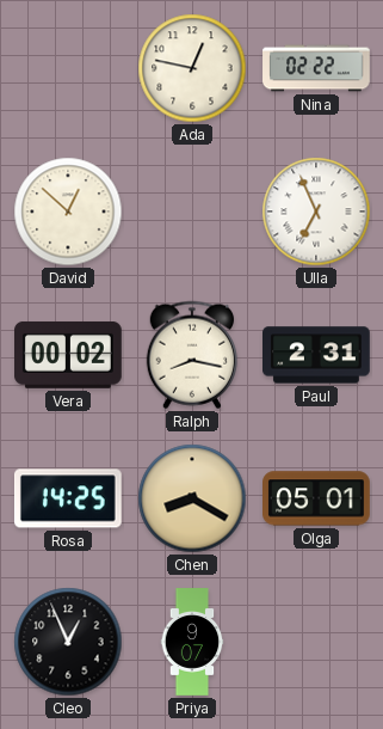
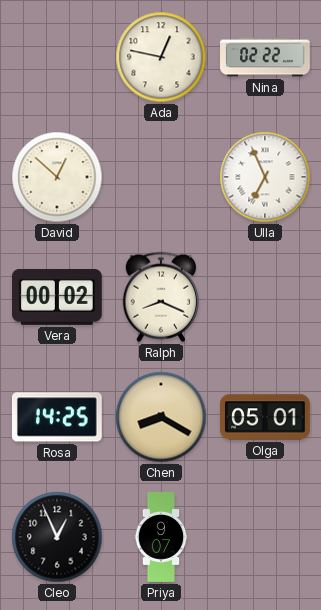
Ralph: 8:17 -> 8:19 (160, 297)
Paul: 2:31 -> none (316, 355)
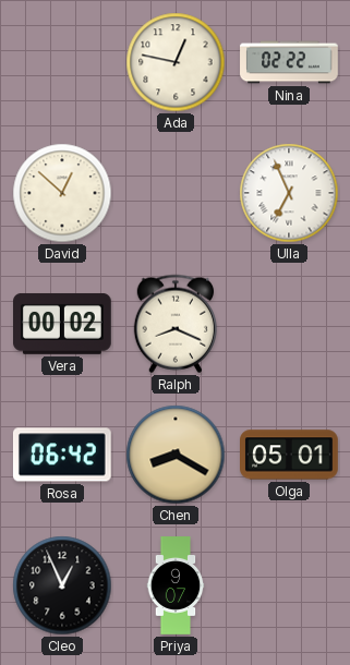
Rosa: 14:25 -> 06:42 (62, 455)
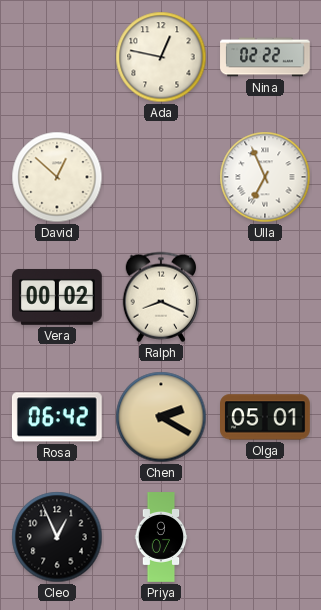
Chen: 8:20 -> 2:20 (161, 417)
